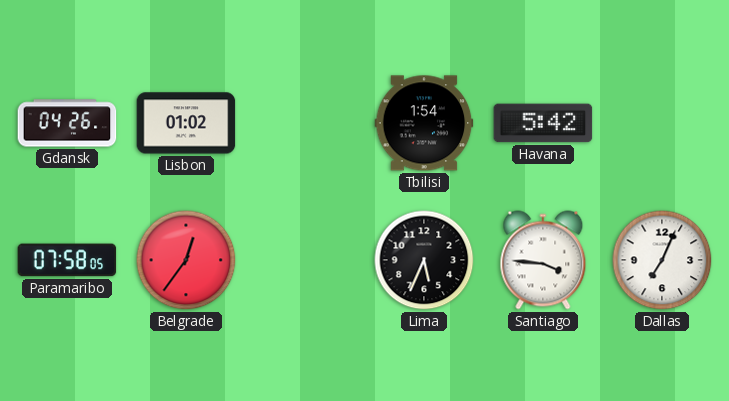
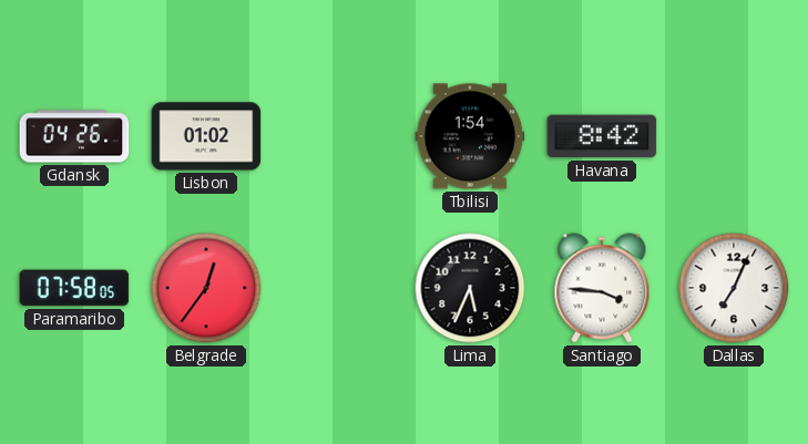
Havana: 5:42 -> 8:42 (602, 136)
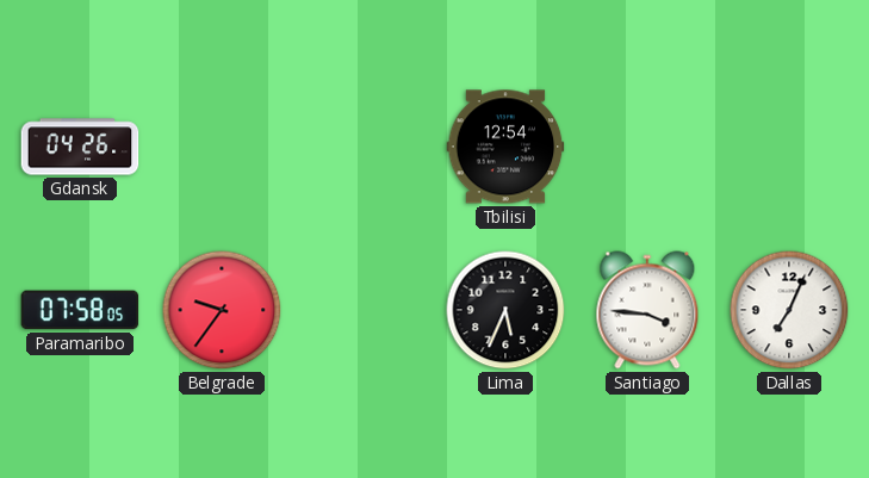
Lisbon: 01:02 -> none (206, 136)
Tbilisi: 1:54 -> 12:54 (505, 147)
Havana: 8:42 -> none (602, 136)
Belgrade: 12:36 -> 9:36 (222, 310)
